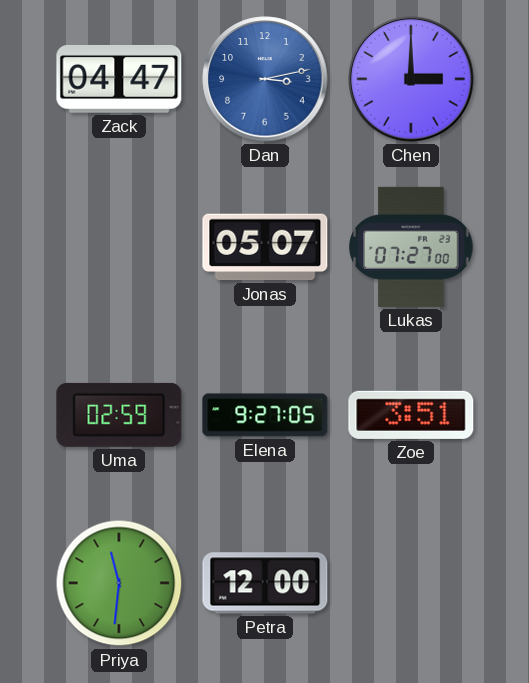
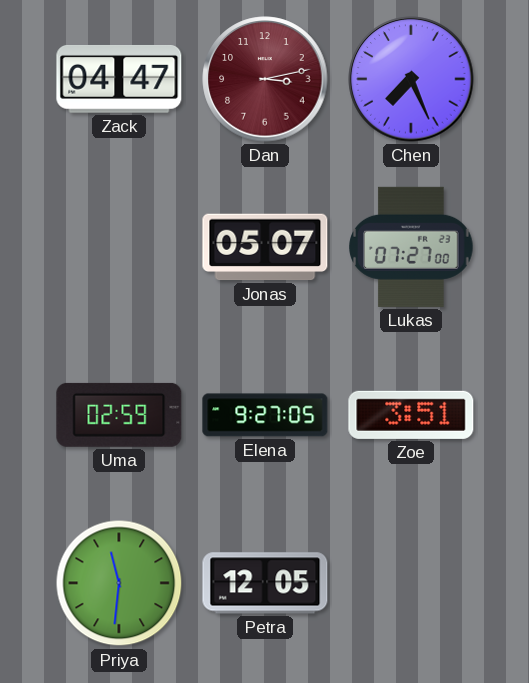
Dan dial: blue -> burgundy (265, 79)
Chen: 3:00 -> 7:26 (411, 79)
Petra: 12:00 -> 12:05 (265, 583)
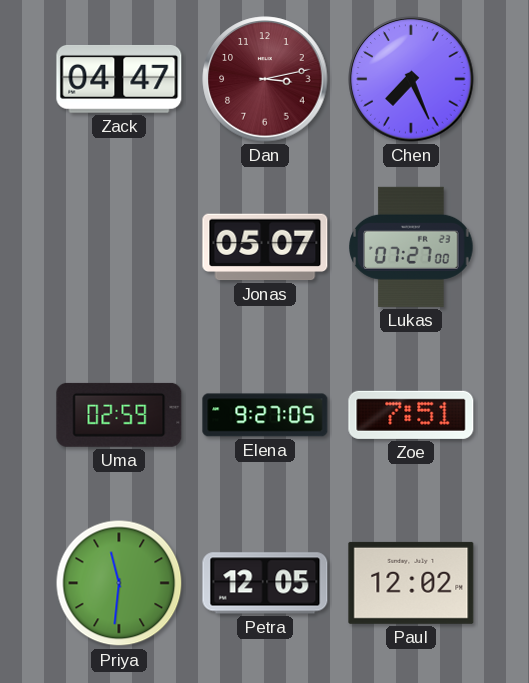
Zoe: 3:51 -> 7:51 (411, 415)
Paul: none -> 12:02 (411, 583)
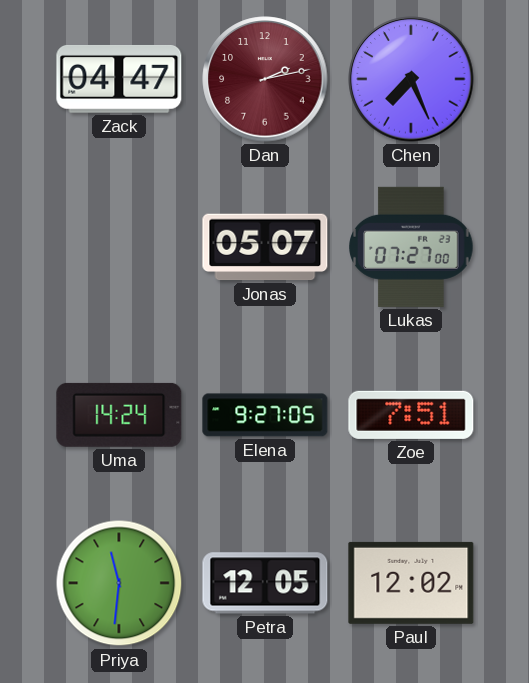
Dan: 3:13 -> 2:13 (265, 79)
Uma: 02:59 -> 14:24 (119, 415)
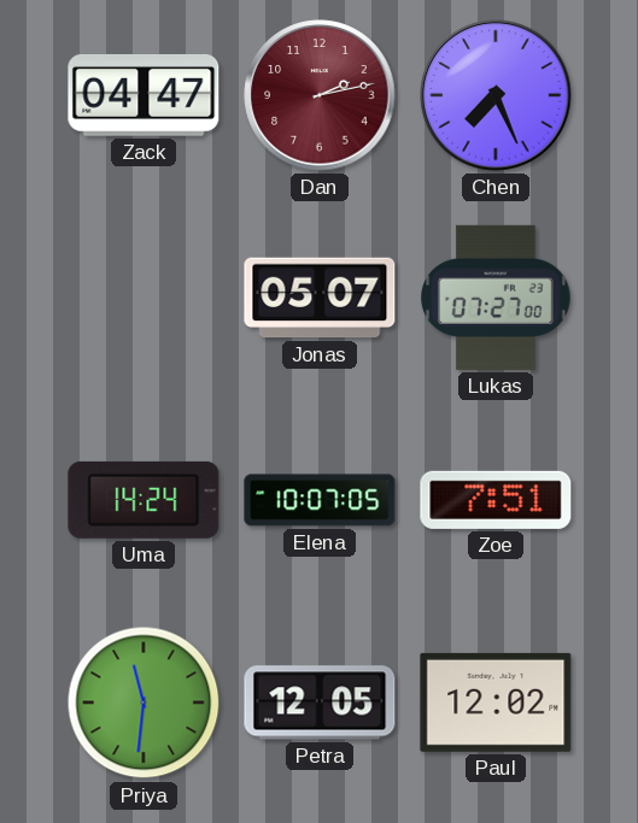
Elena: 9:27 -> 10:07 (320, 500)
